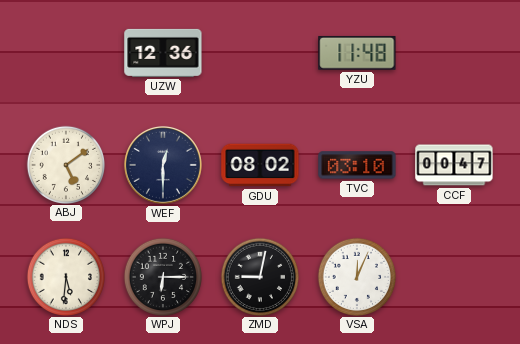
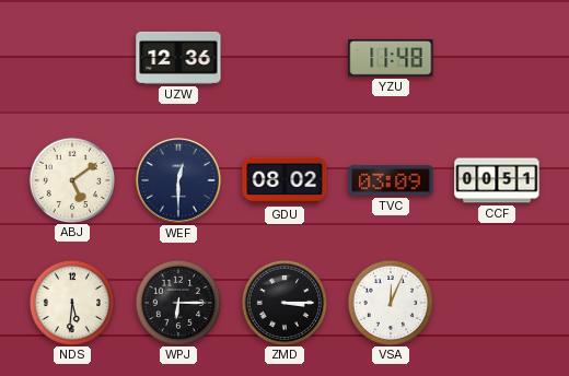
TVC: 03:10 -> 03:09 (391, 180)
CCF: 00:47 -> 00:51 (497, 180)
ZMD: 9:02 -> 3:15 (283, 302)
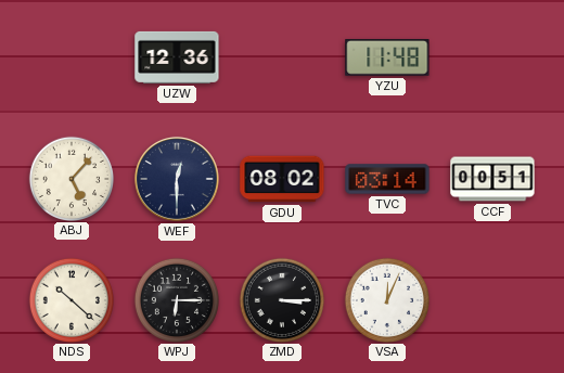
ABJ: 5:09 -> 5:07 (70, 178)
TVC: 03:09 -> 03:14 (387, 179)
NDS: 5:31 -> 10:22 (70, 299)
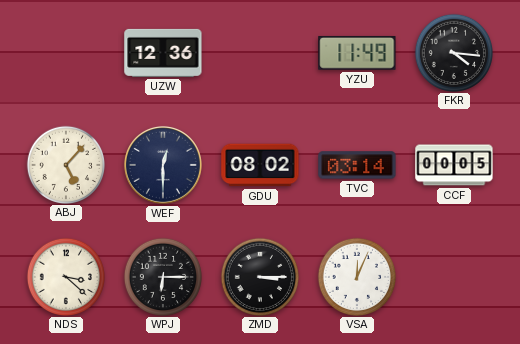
YZU: 11:48 -> 11:49 (357, 53)
FKR: none -> 4:16 (453, 52)
CCF: 00:51 -> 00:05 (454, 165)
NDS: 10:22 -> 3:22 (65, 276)
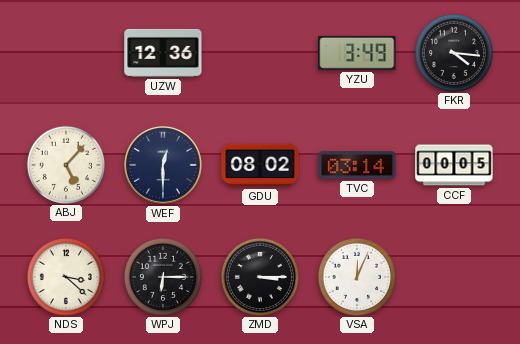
YZU: 11:49 -> 3:49 (357, 53)
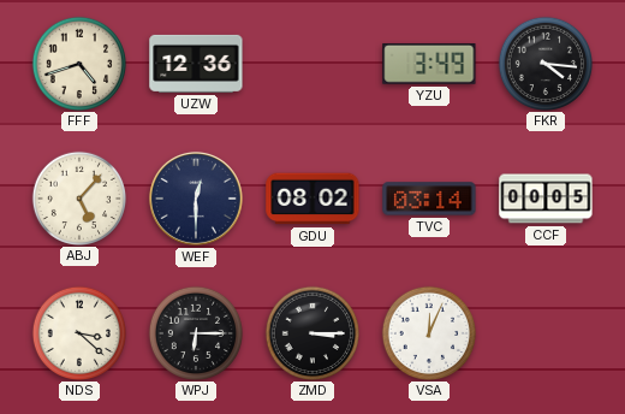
FFF: none -> 4:42 (78, 63)
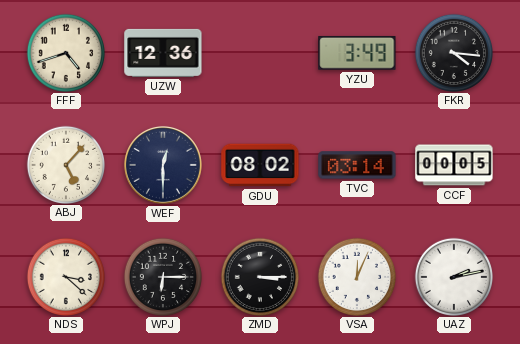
UAZ: none -> 2:13 (453, 276)
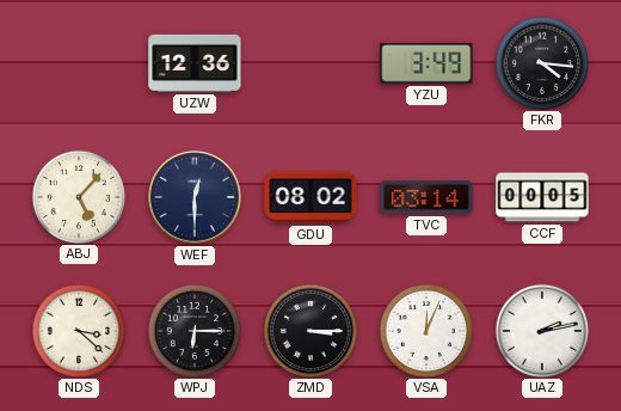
FFF: 4:42 -> none (65, 52)
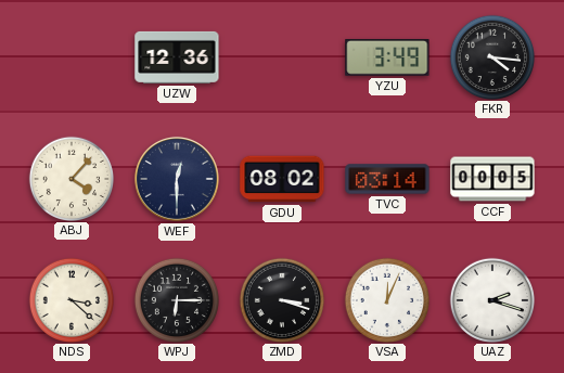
ABJ: 5:07 -> 4:07 (70, 178)
ZMD: 3:15 -> 3:18 (281, 299)
UAZ: 2:13 -> 2:18 (491, 299)
